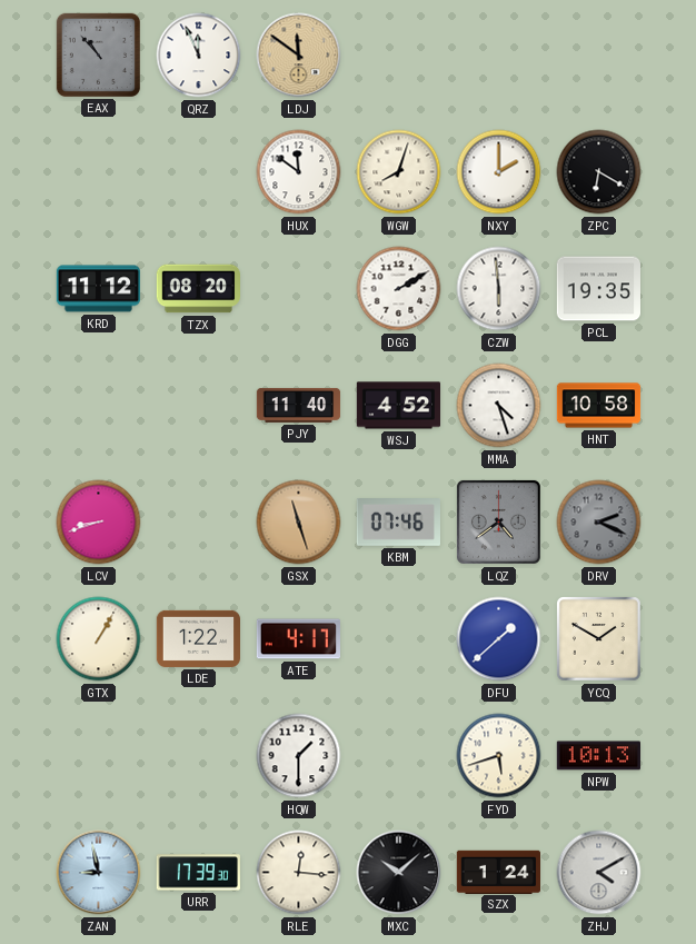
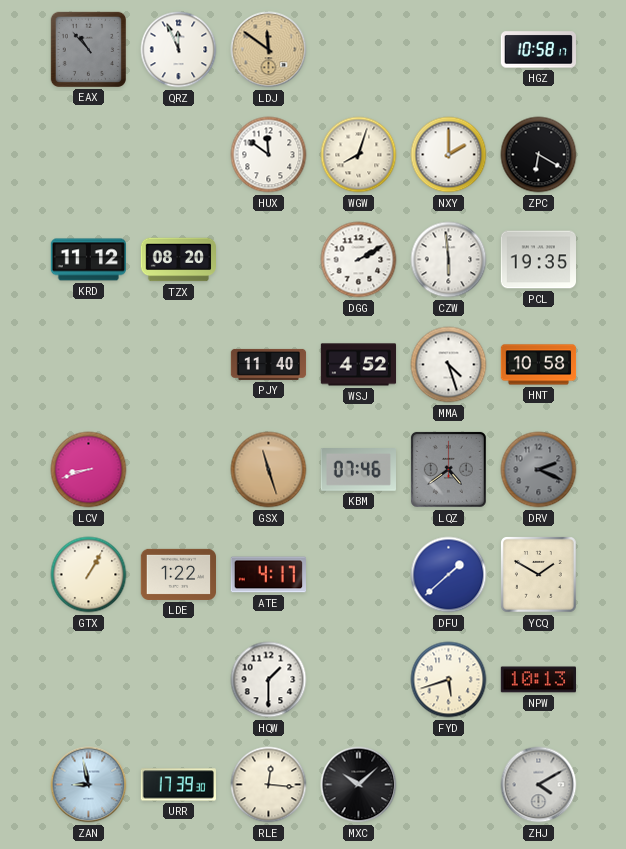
HGZ: none -> 10:58 (538, 50)
SZX: 1:24 -> none (498, 872)
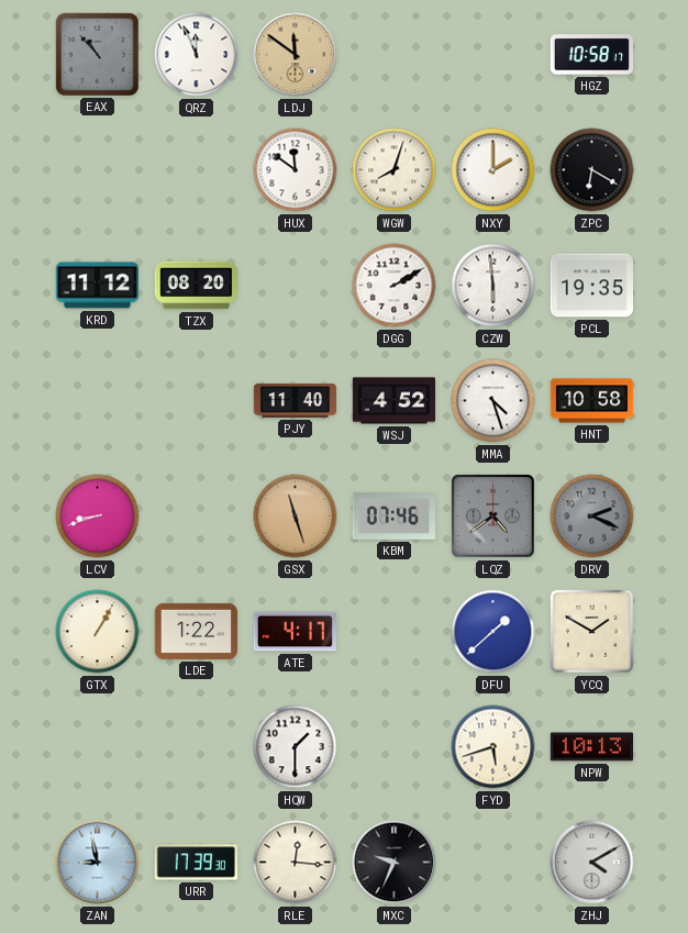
MXC: 10:08 -> 9:34 (395, 863)
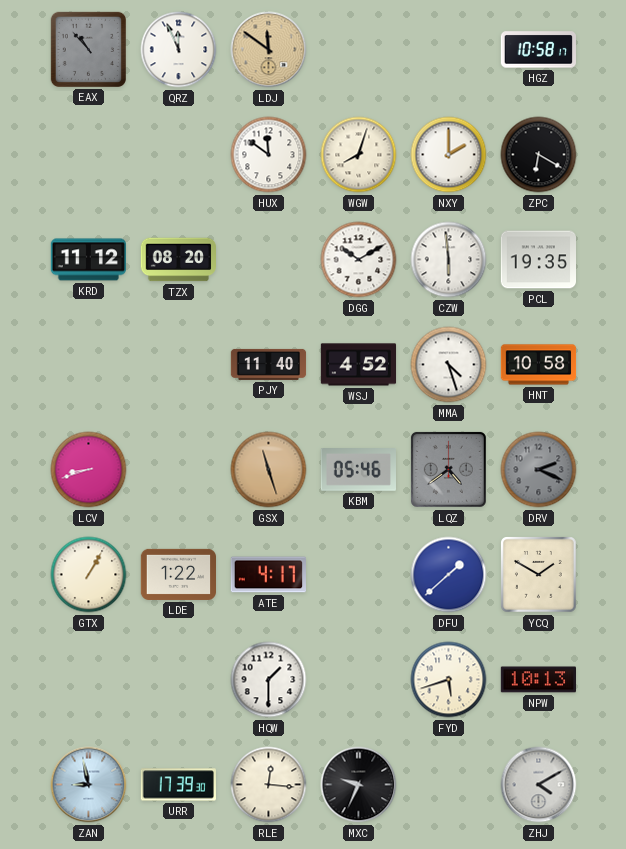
DGG: 2:10 -> 10:10 (359, 260)
KBM: 07:46 -> 05:46 (358, 470)
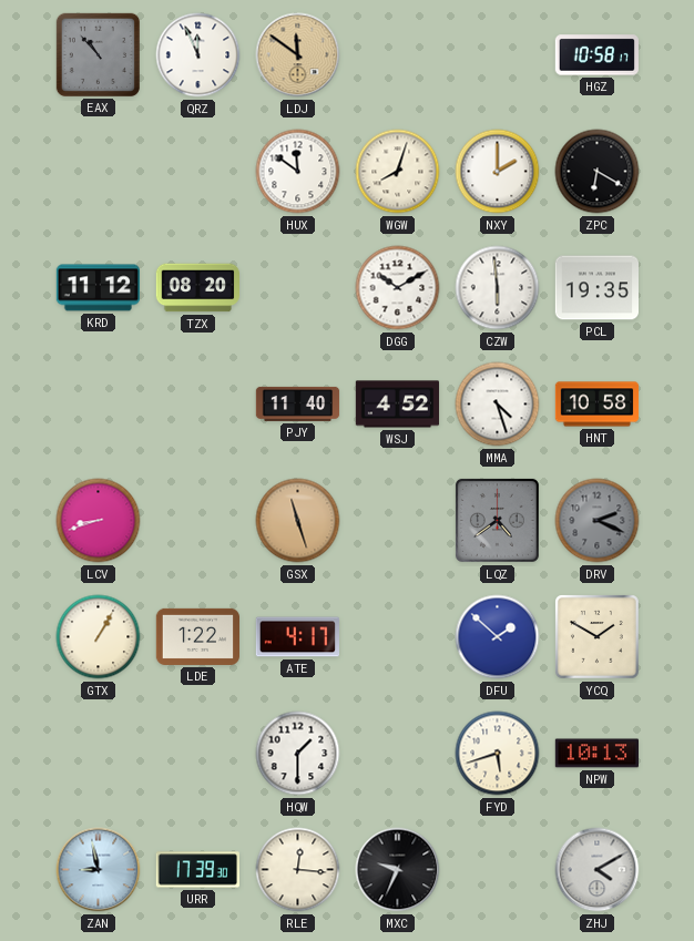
KBM: 05:46 -> none (358, 470)
DFU: 1:38 -> 1:52 (498, 637)
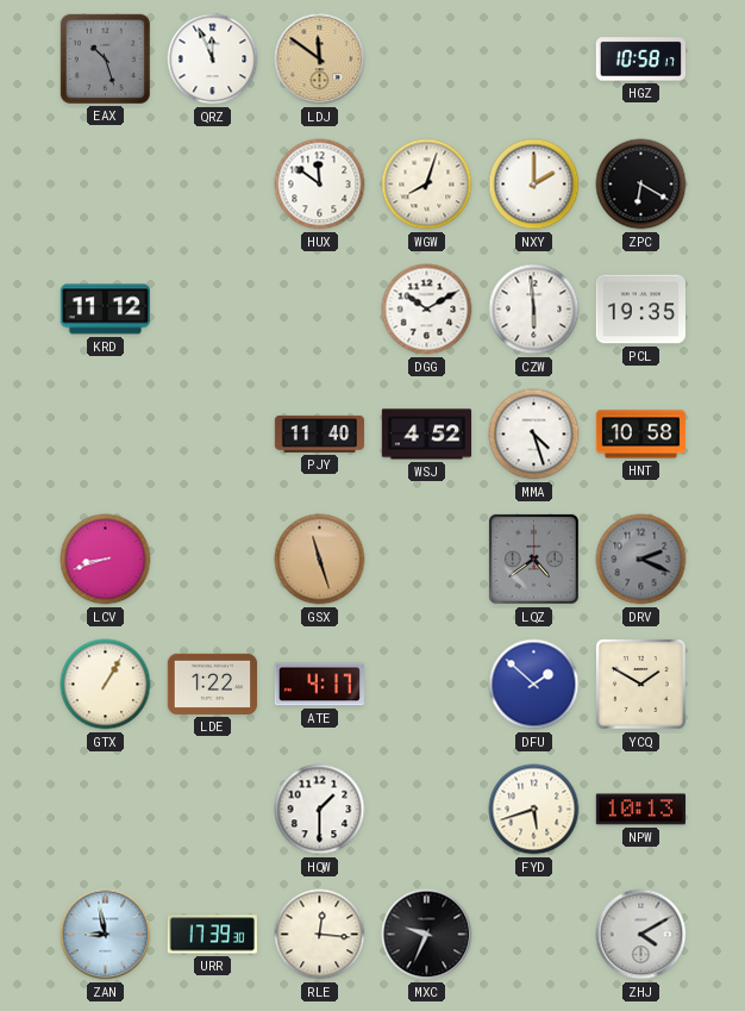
EAX: 10:53 -> 10:27 (105, 58)
TZX: 08:20 -> none (197, 288)
